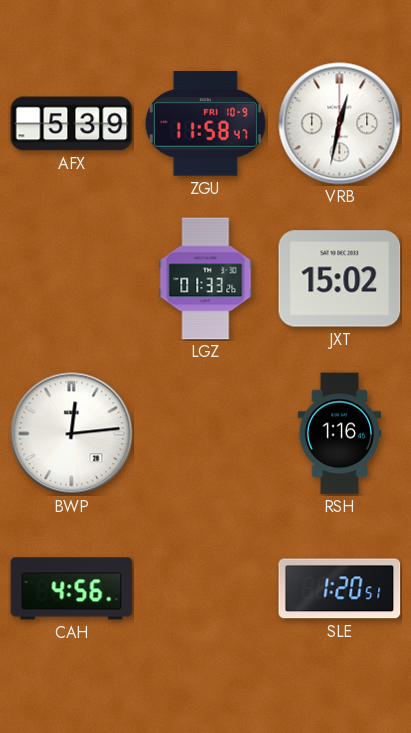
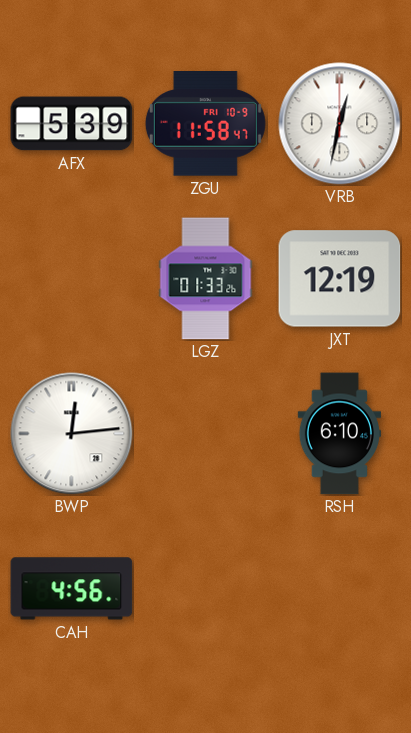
JXT: 15:02 -> 12:19 (340, 279)
RSH: 1:16 -> 6:10 (339, 434)
SLE: 1:20 -> none (340, 589)
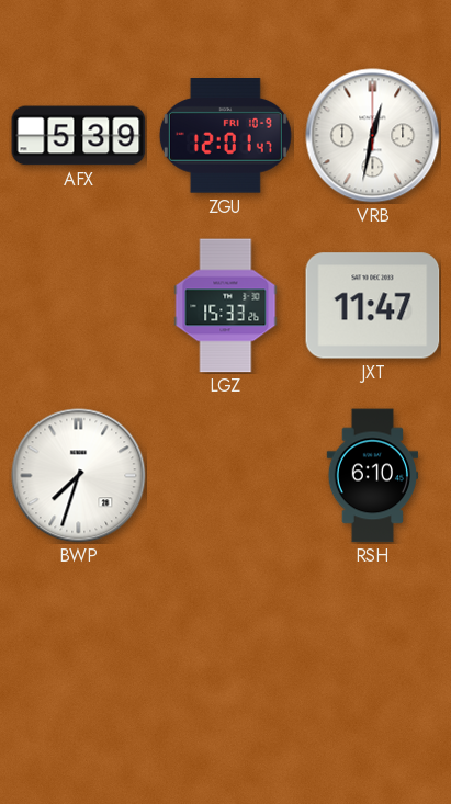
ZGU: 11:58 -> 12:01 (225, 136)
LGZ: 01:33 -> 15:33 (226, 306)
JXT: 12:19 -> 11:47 (373, 306)
BWP: 12:14 -> 7:33 (79, 476)
CAH: 4:56 -> none (72, 589)
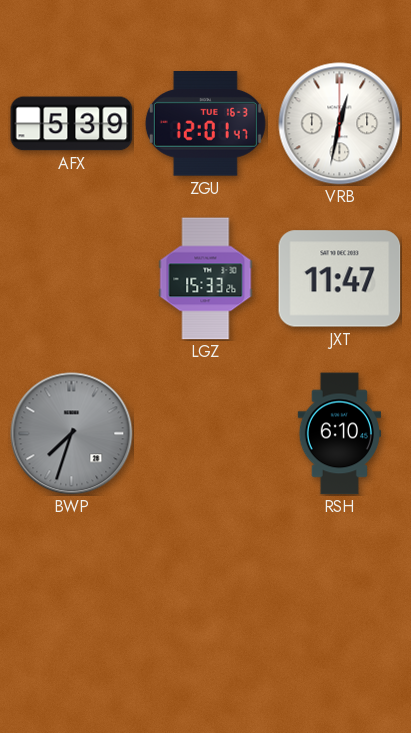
ZGU date: FRI 10-9 -> TUE 16-3 (205, 124)
BWP dial: white -> grey (72, 434)
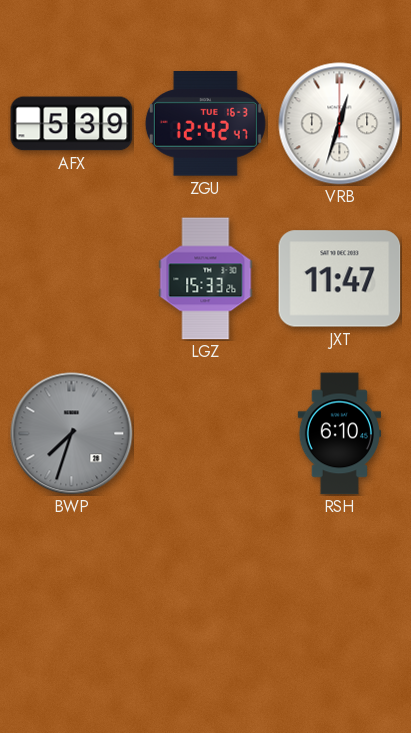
ZGU: 12:01 -> 12:42 (205, 124)
VRB: 12:32 -> 12:33 (340, 124)
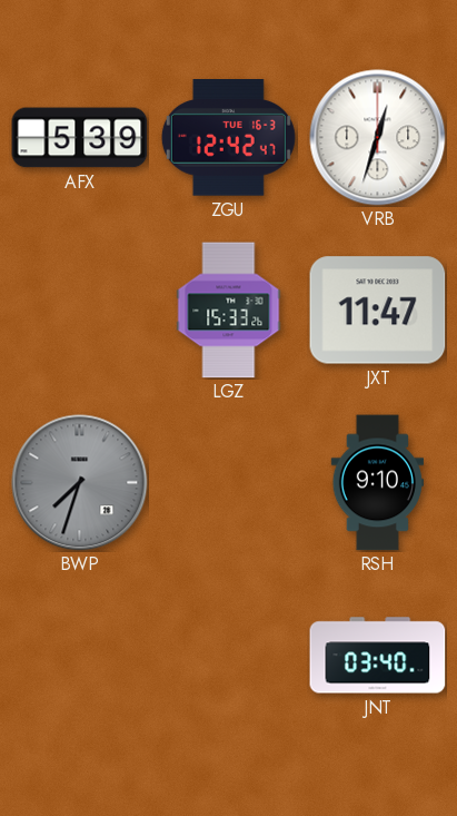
RSH: 6:10 -> 9:10 (377, 483)
JNT: none -> 03:40 (378, 656)
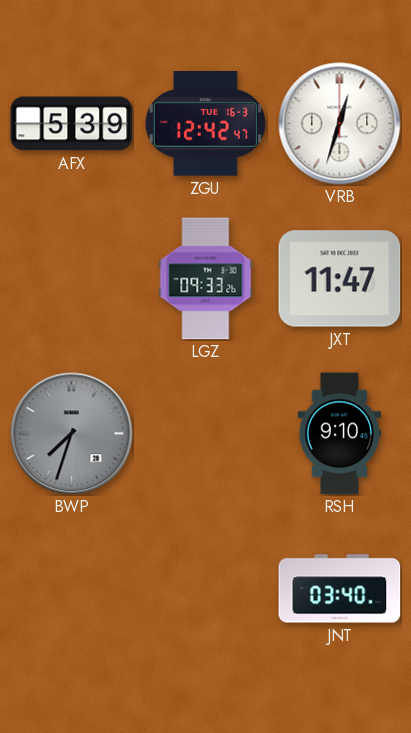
LGZ: 15:33 -> 09:33 (206, 279)
